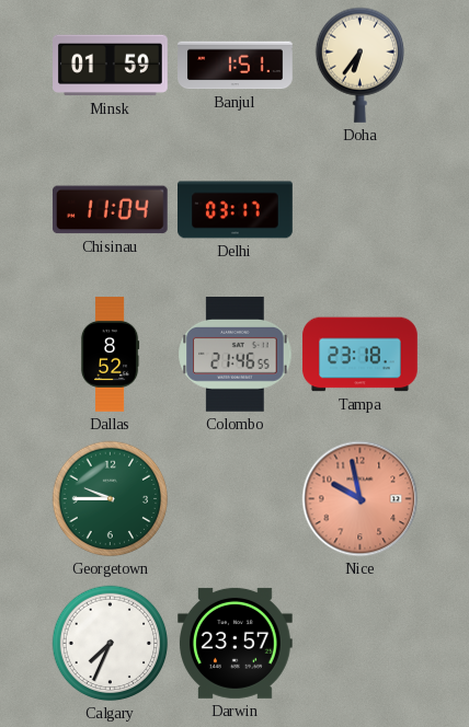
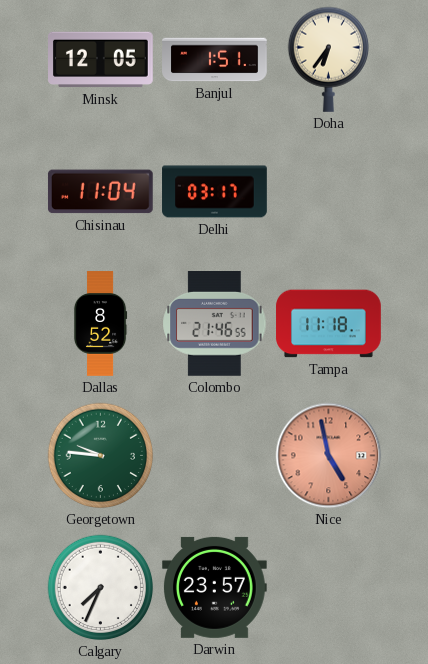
Minsk: 01:59 -> 12:05 (101, 60)
Tampa: 23:18 -> 11:18 (329, 324)
Georgetown: 9:45 -> 9:46 (101, 456)
Nice: 9:58 -> 4:58 (329, 456)
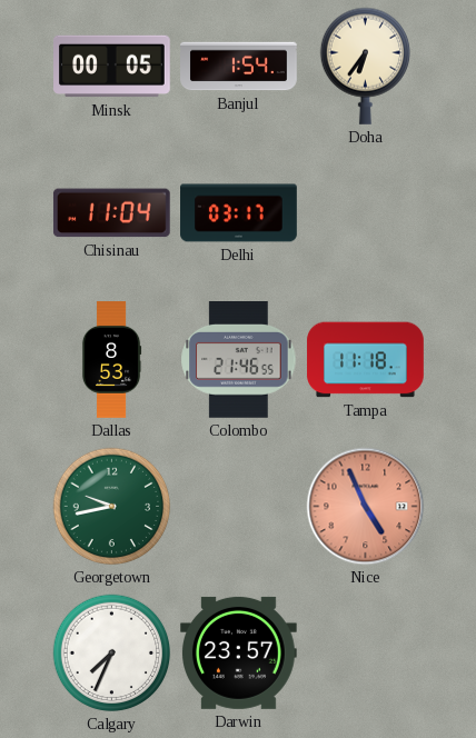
Minsk: 12:05 -> 00:05 (112, 67)
Banjul: 1:51 -> 1:54 (239, 67)
Dallas: 8:52 -> 8:53 (111, 360)
Georgetown: 9:46 -> 9:43 (112, 507)
Nice: 4:58 -> 4:56 (366, 507)
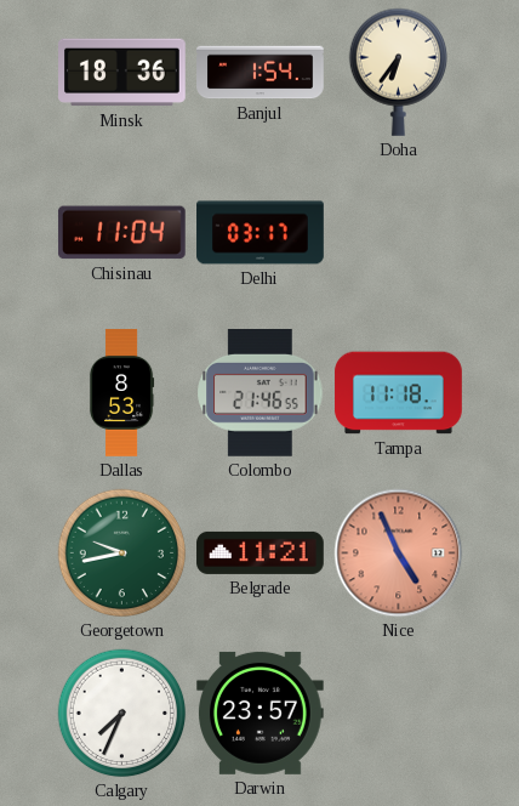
Minsk: 00:05 -> 18:36 (122, 73)
Belgrade: none -> 11:21 (261, 552)
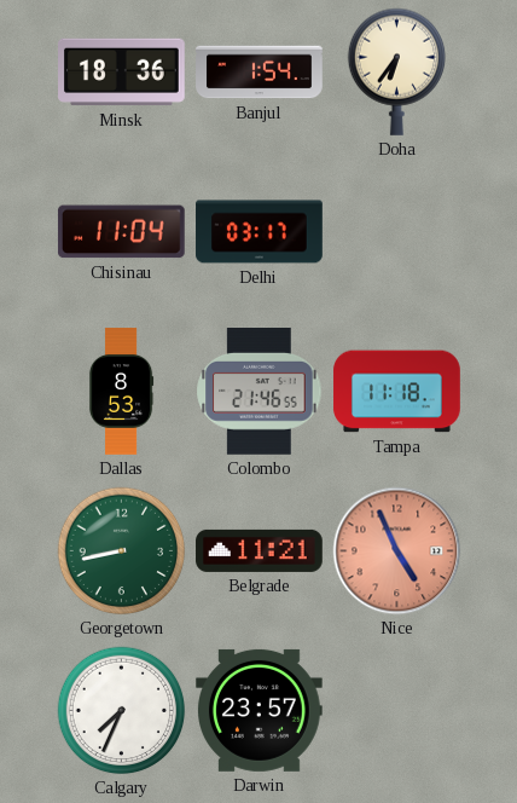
Georgetown: 9:43 -> 8:43 (122, 551)
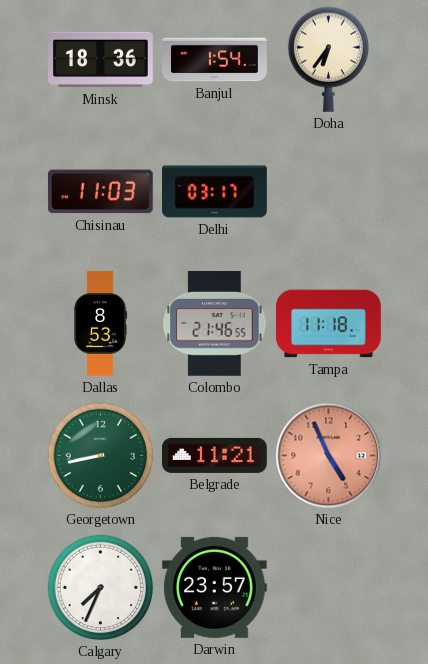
Chisinau: 11:04 -> 11:03 (100, 192)
